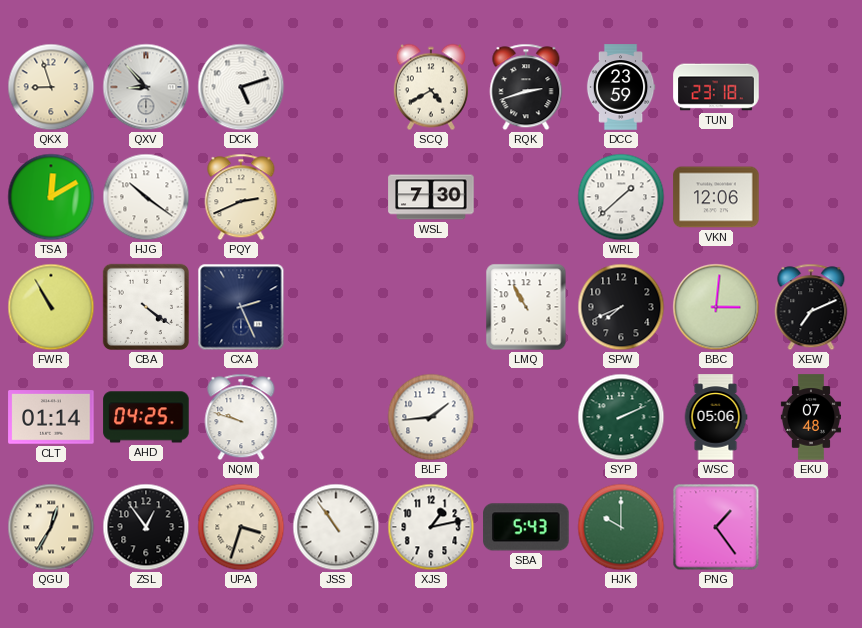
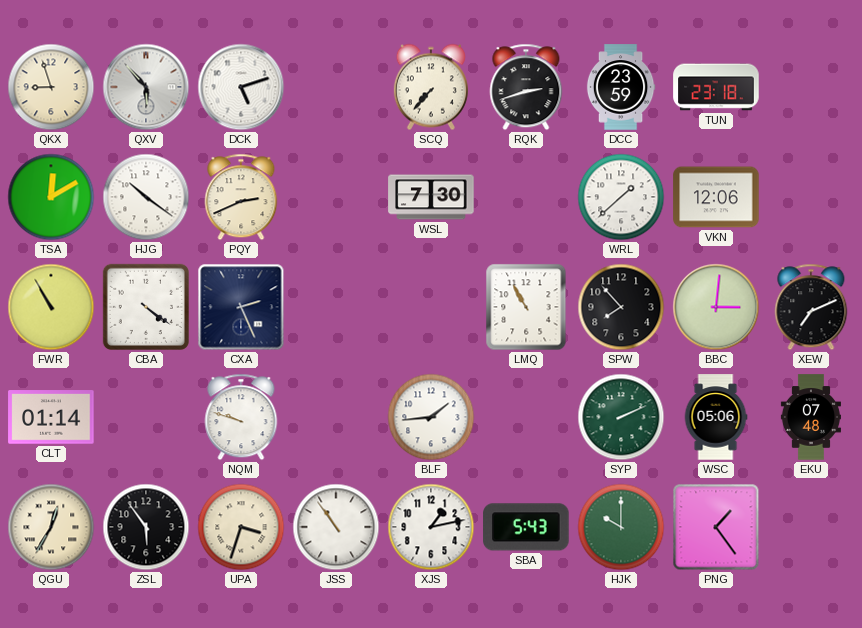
QXV: 8:53 -> 5:53 (146, 87)
SCQ: 4:40 -> 7:37 (431, 87)
SPW: 7:41 -> 7:53 (621, 307)
AHD: 04:25 -> none (146, 417)
ZSL: 12:54 -> 5:54 (146, 527)
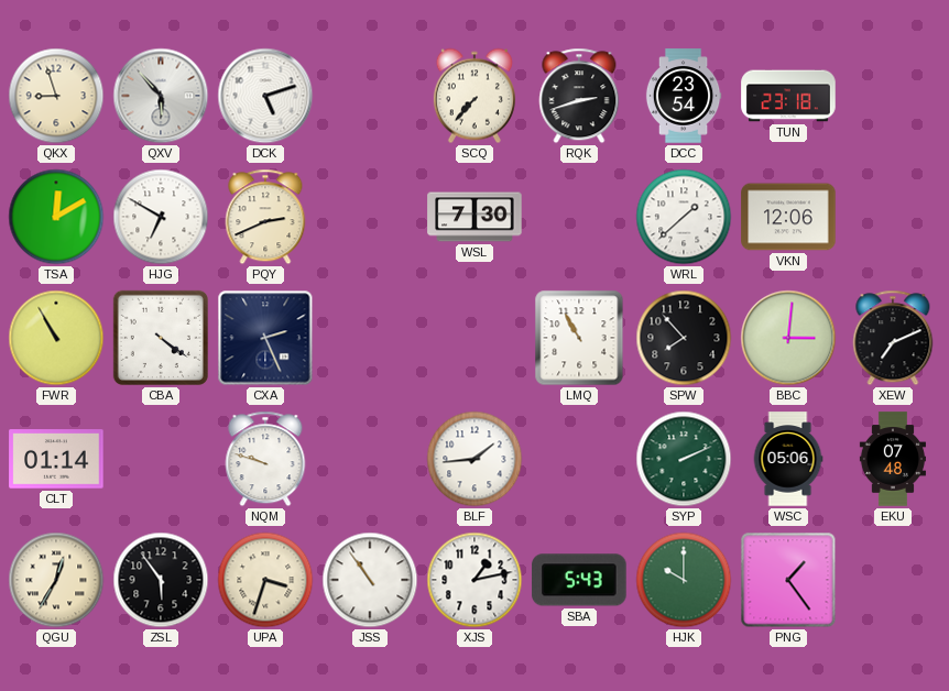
DCC: 23:59 -> 23:54 (684, 96)
HJG: 10:21 -> 6:50 (161, 217)
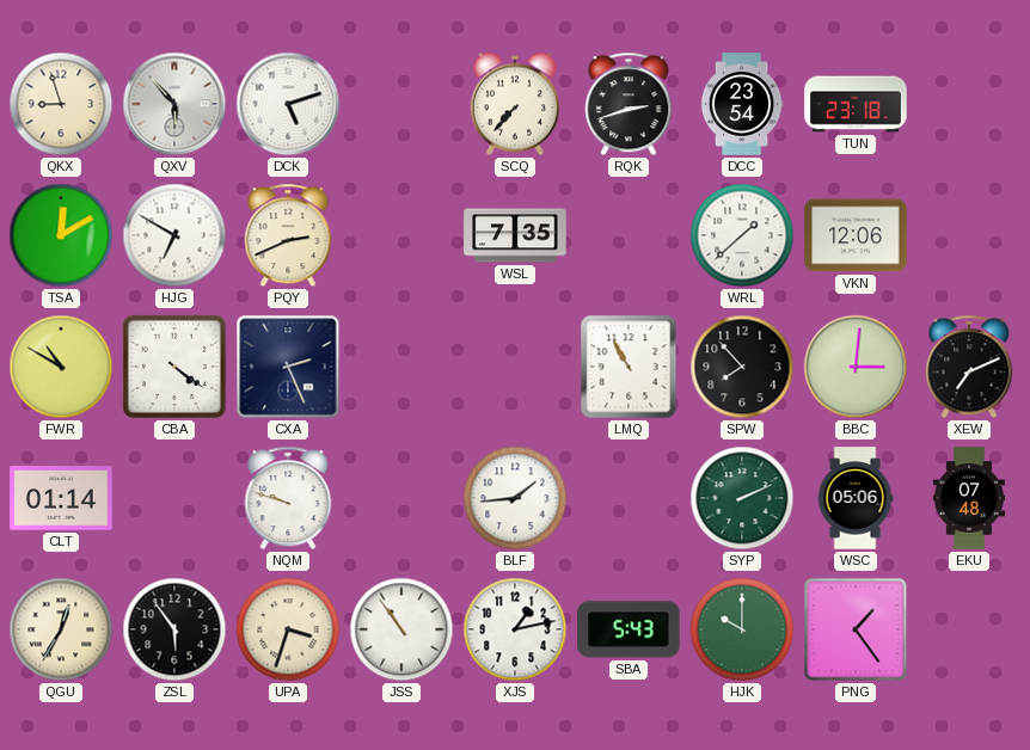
WSL: 7:30 -> 7:35 (515, 235)
FWR: 10:55 -> 10:50 (61, 367)
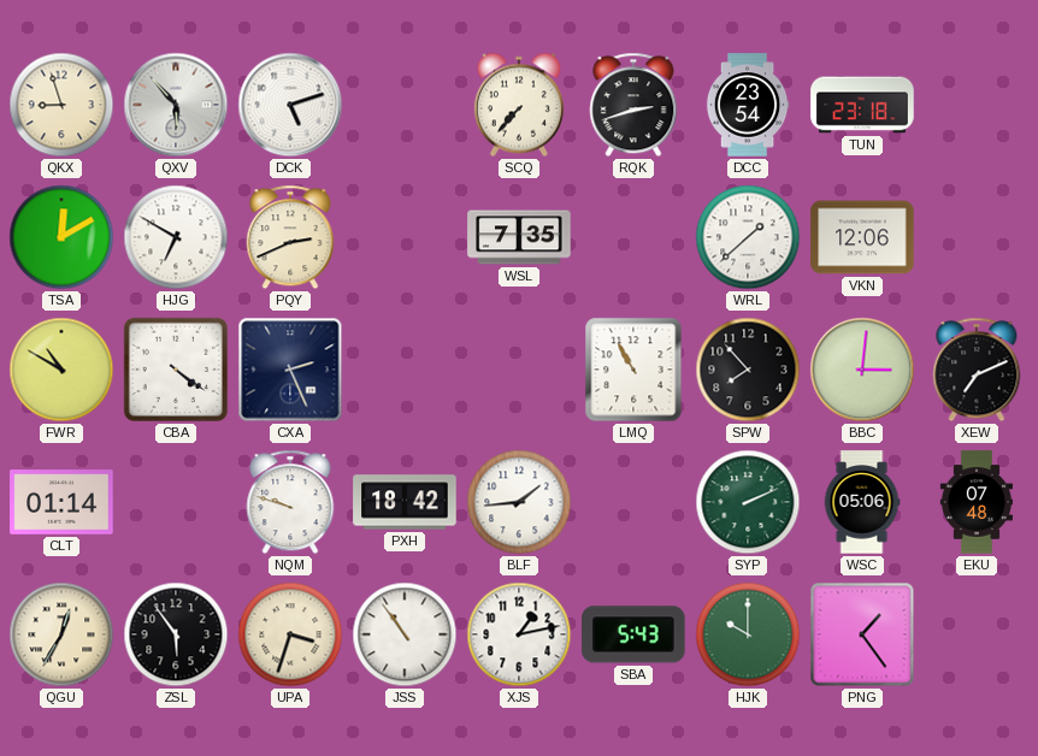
PXH: none -> 18:42 (405, 502)
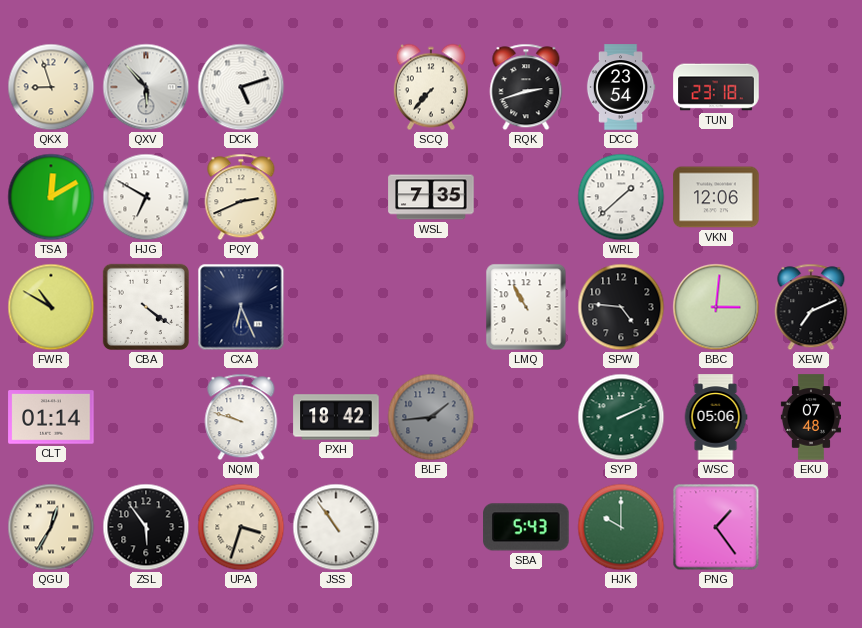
CXA: 2:26 -> 6:26 (241, 307)
SPW: 7:53 -> 4:46 (621, 307)
BLF dial: white -> grey (431, 417)
XJS: 1:13 -> none (519, 634)
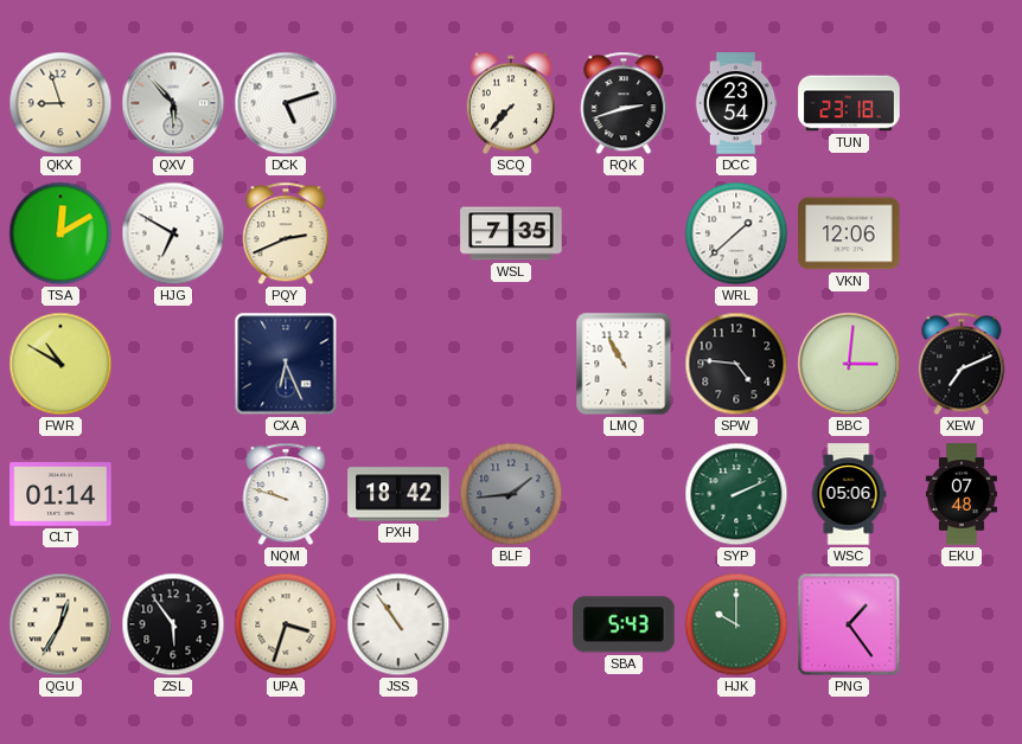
CBA: 4:21 -> none (146, 307)
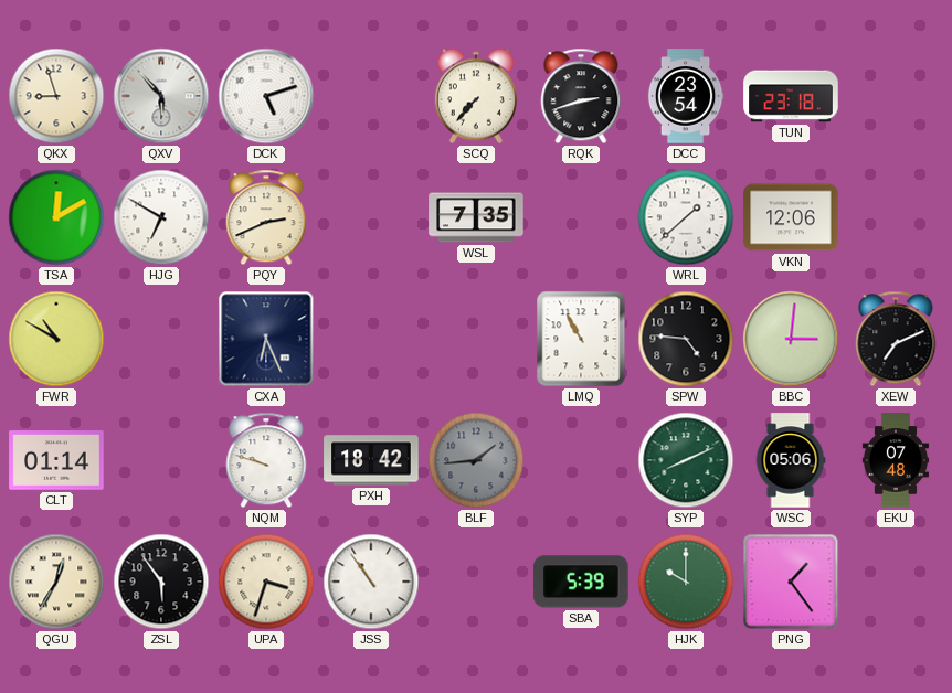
SYP: 2:11 -> 8:11 (686, 460)
SBA: 5:43 -> 5:39 (581, 582)
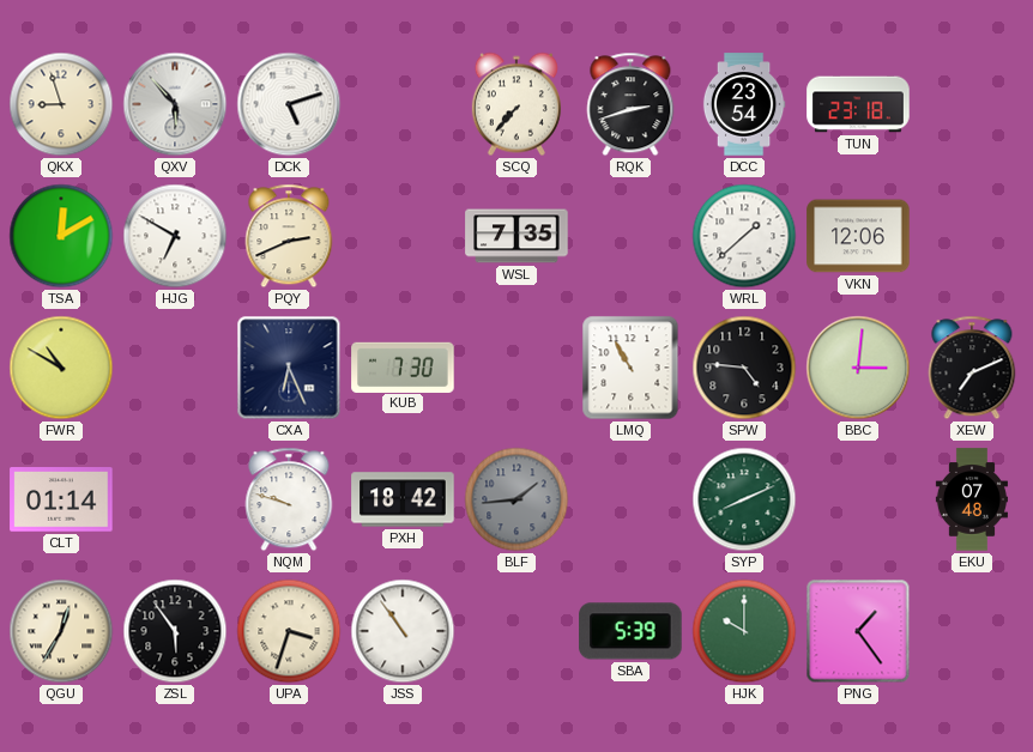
KUB: none -> 7:30 (403, 366)
WSC: 05:06 -> none (791, 460)
